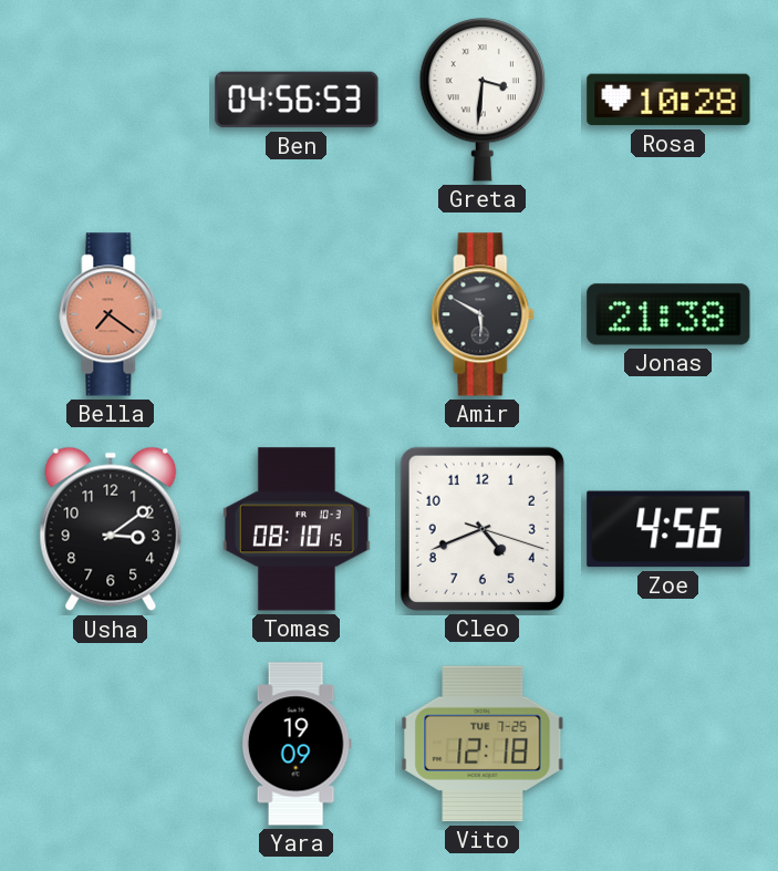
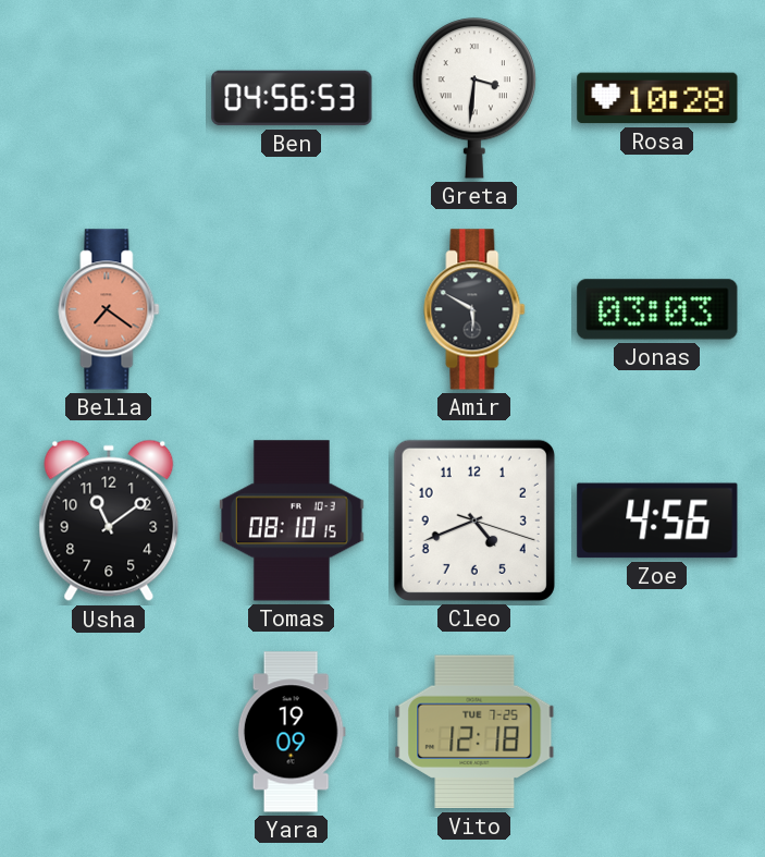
Jonas: 21:38 -> 03:03 (657, 309)
Usha: 3:09 -> 11:09 (109, 521)
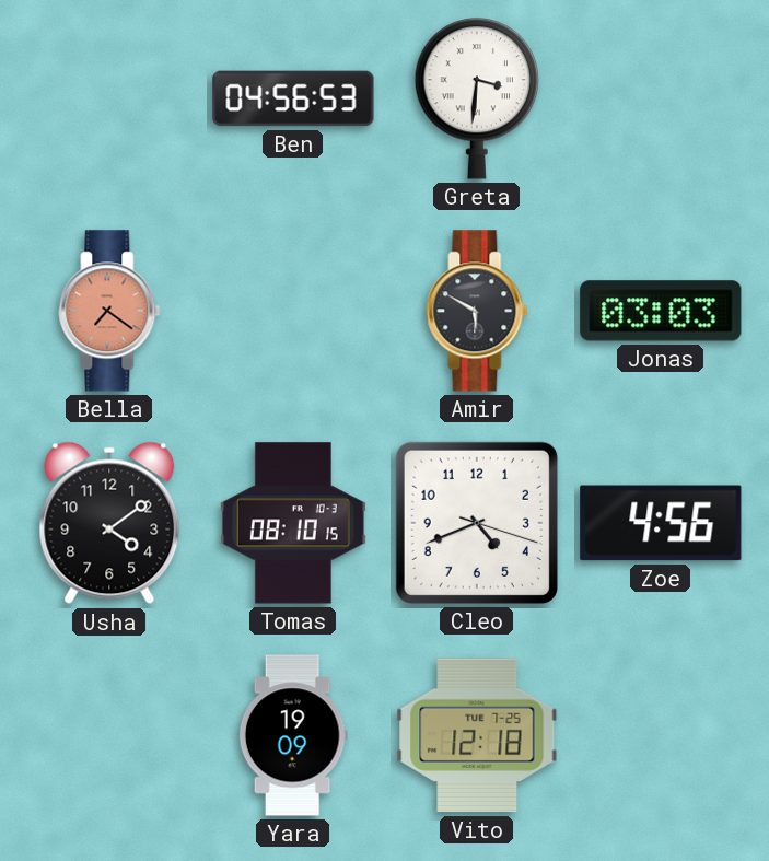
Rosa: 10:28 -> none (657, 98)
Usha: 11:09 -> 4:09 (109, 523)
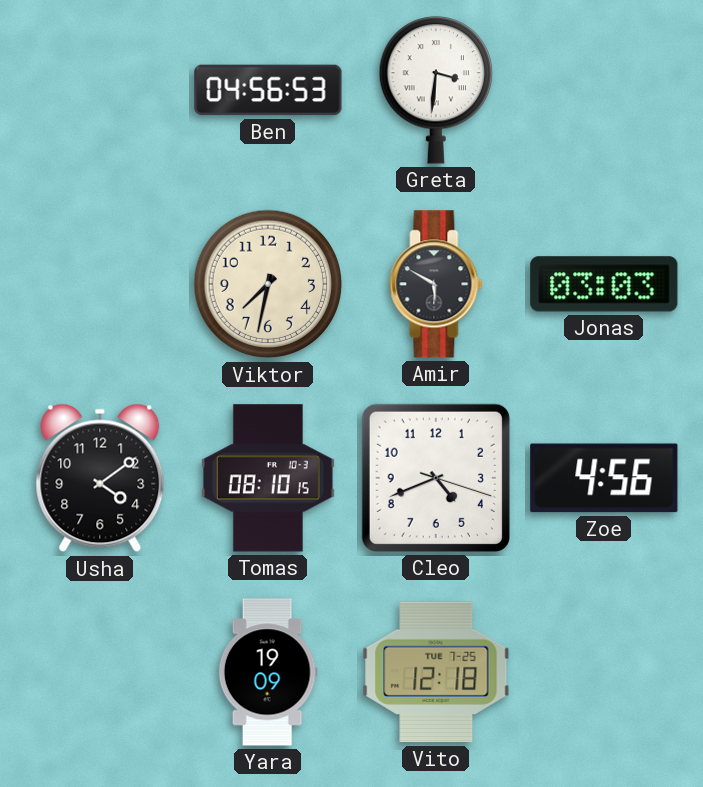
Bella: 7:21 -> none (109, 311)
Viktor: none -> 7:32 (268, 284)
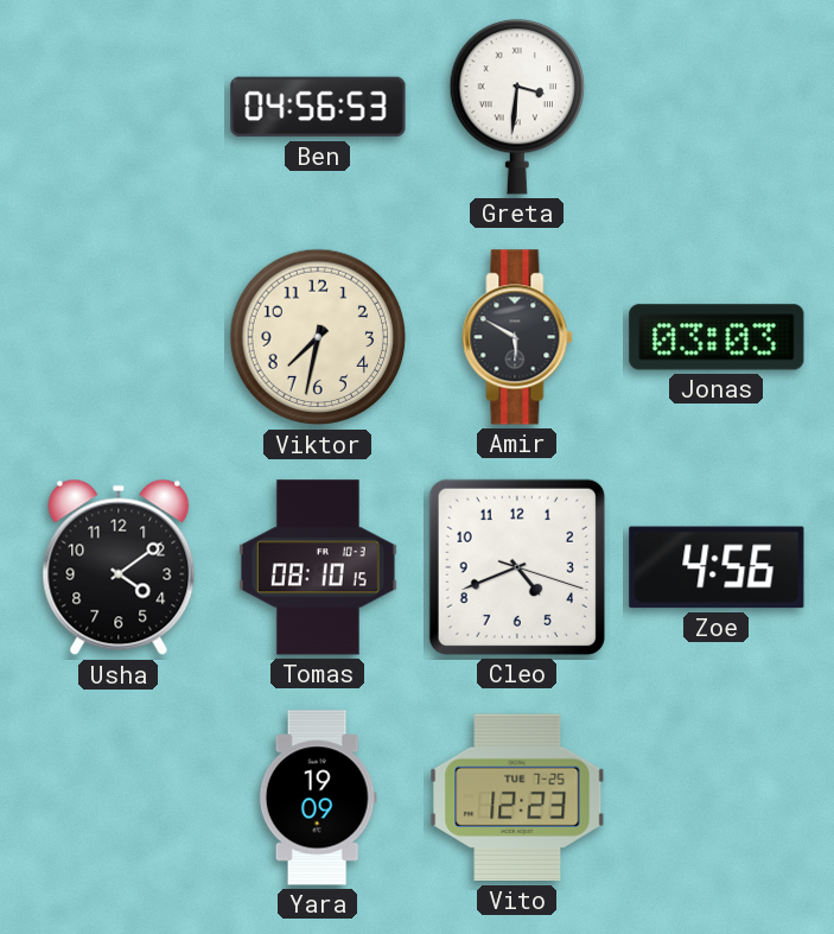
Vito: 12:18 -> 12:23 (517, 798)
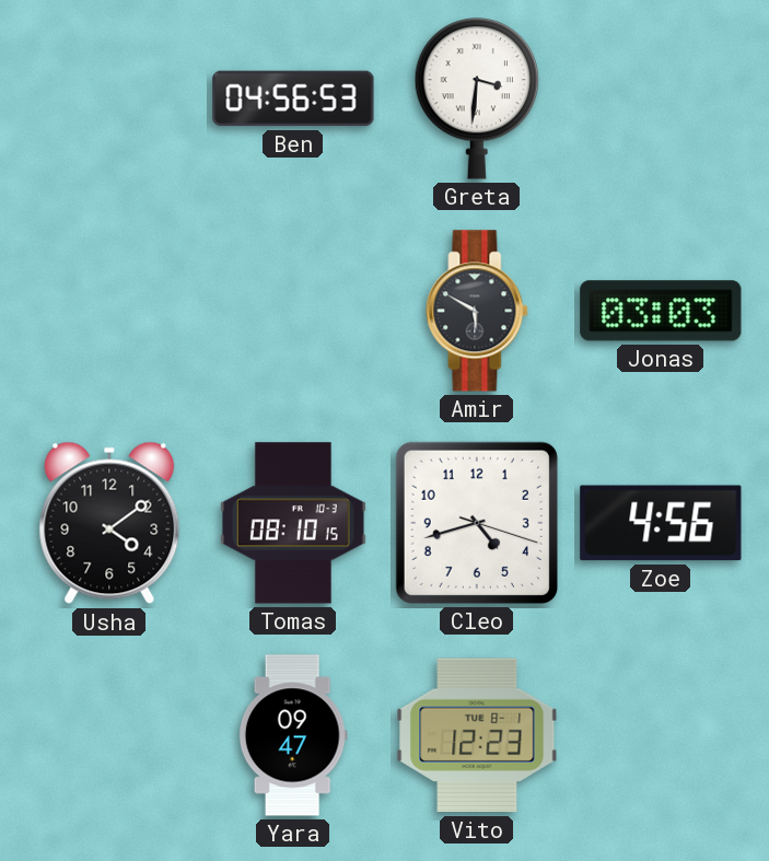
Viktor: 7:32 -> none (318, 337)
Cleo: 4:41 -> 4:42 (477, 523)
Yara: 19:09 -> 09:47 (293, 735)
Vito date: TUE 7-25 -> TUE 8-1 (477, 735)
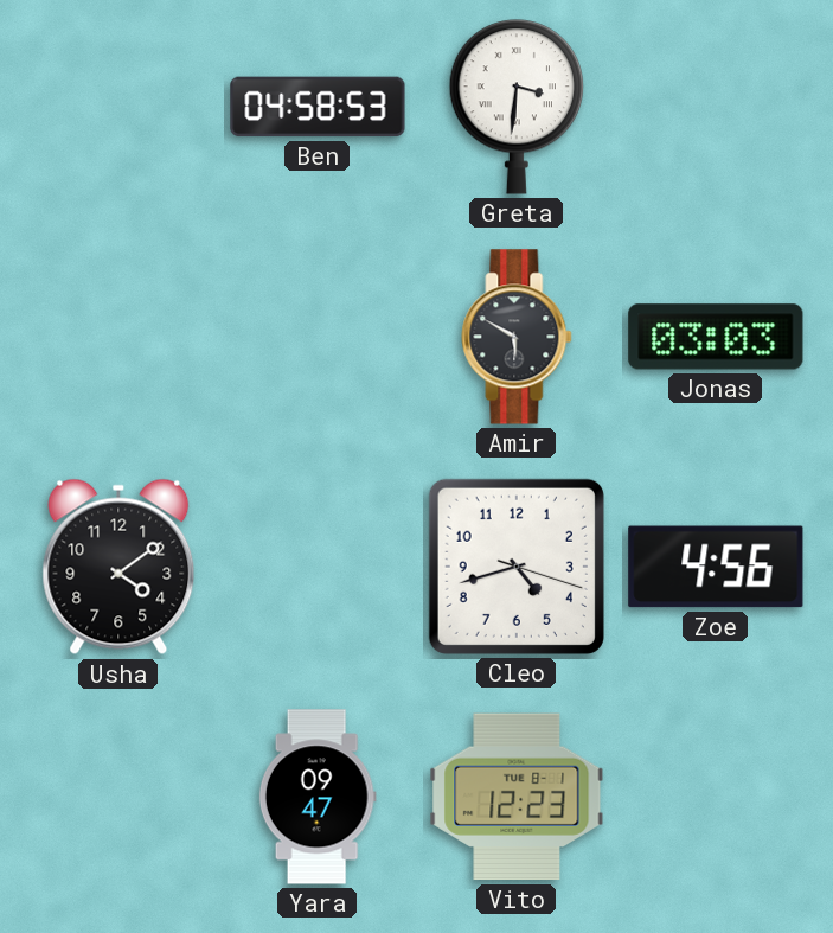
Ben: 04:56 -> 04:58 (318, 107)
Tomas: 08:10 -> none (293, 523)
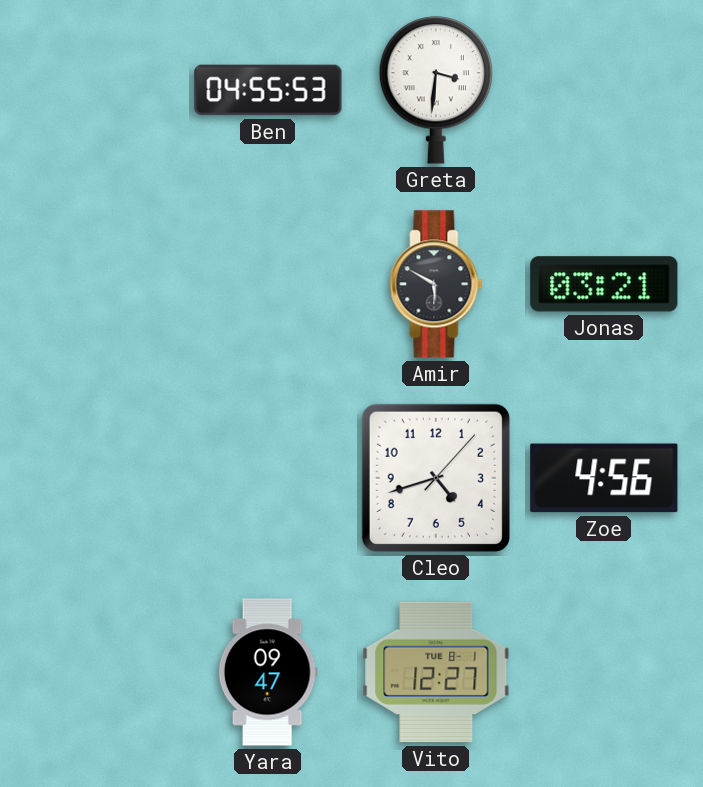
Ben: 04:58 -> 04:55 (268, 90)
Jonas: 03:03 -> 03:21 (604, 284)
Usha: 4:09 -> none (118, 567)
Cleo: 4:42:18 -> 4:42:07 (436, 478)
Vito: 12:23 -> 12:27 (436, 672)
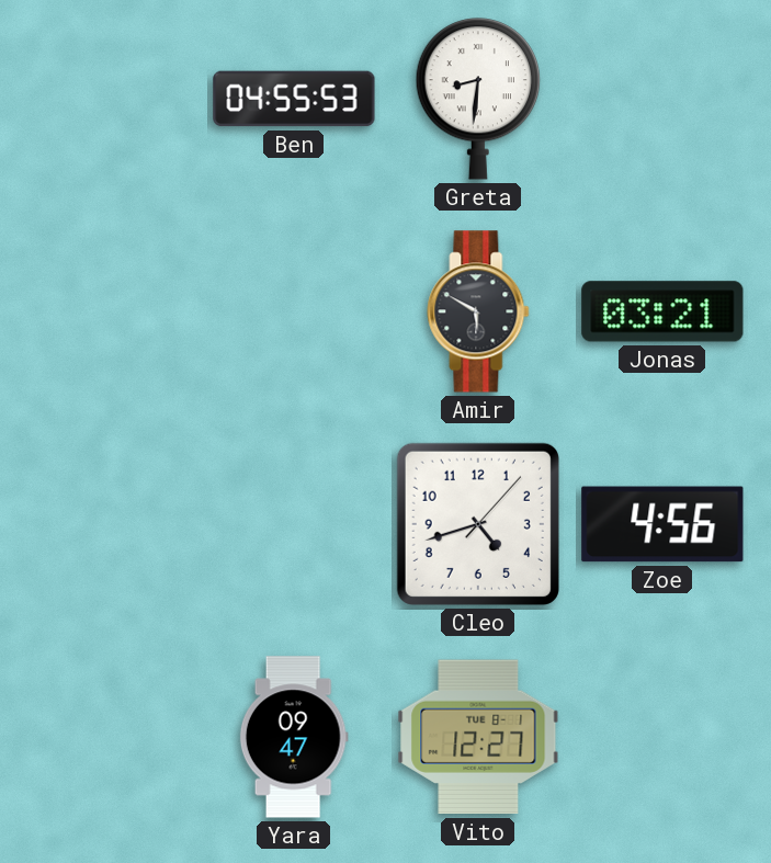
Greta: 3:31 -> 8:31 (477, 99)
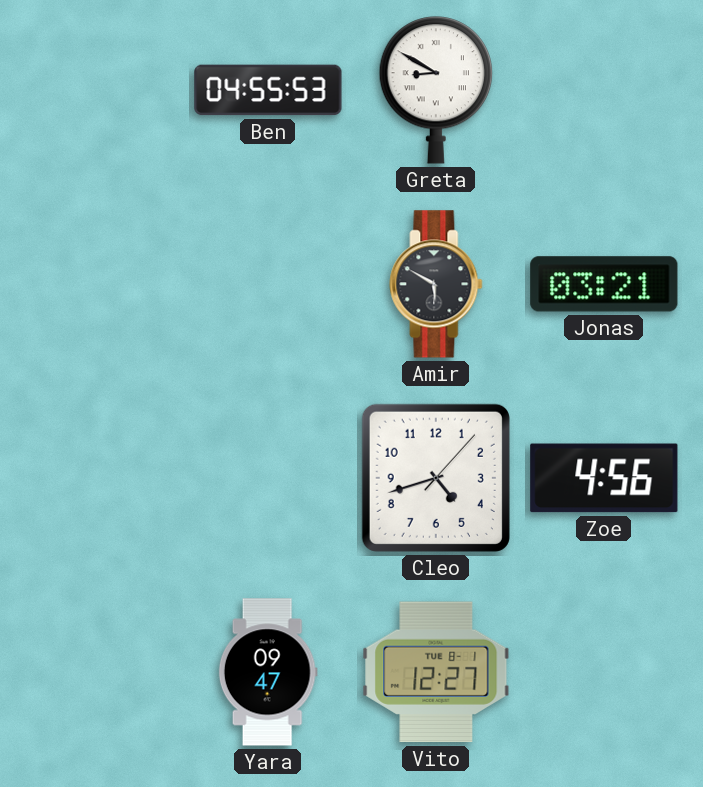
Greta: 8:31 -> 8:50 (435, 90)
